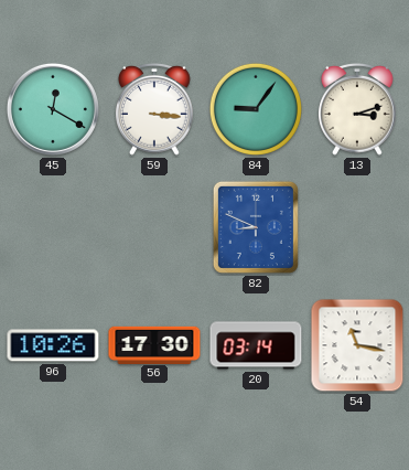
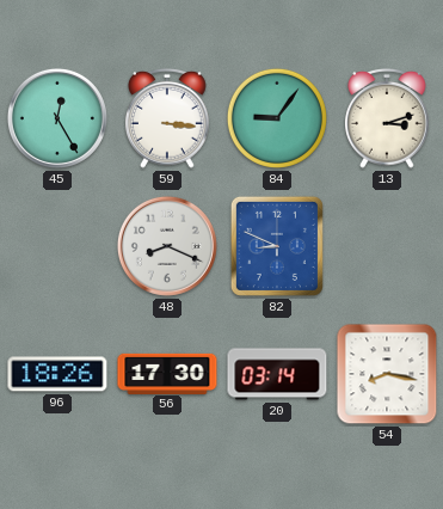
45: 12:20 -> 12:25 (57, 118)
48: none -> 8:19 (167, 246)
96: 10:26 -> 18:26 (57, 374)
54: 11:17 -> 8:17 (387, 374)
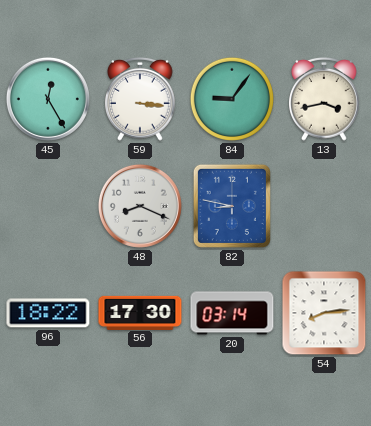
13: 3:12 -> 3:43 (325, 99)
82: 8:49 -> 8:47 (232, 206)
96: 18:26 -> 18:22 (48, 313)
54: 8:17 -> 8:14 (324, 313)
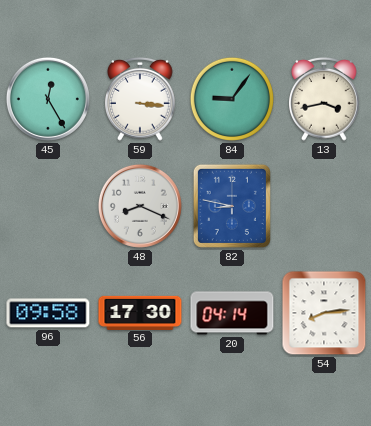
96: 18:22 -> 09:58 (48, 313)
20: 03:14 -> 04:14 (232, 313)
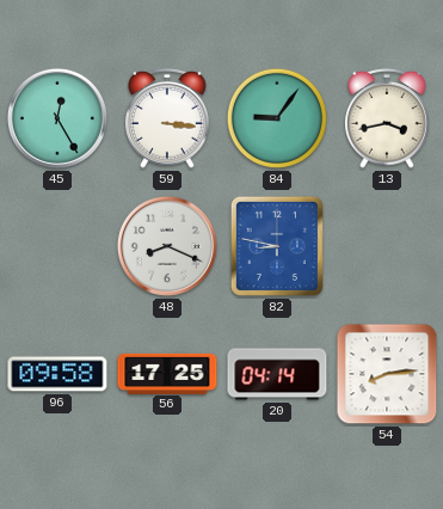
56: 17:30 -> 17:25 (167, 373)
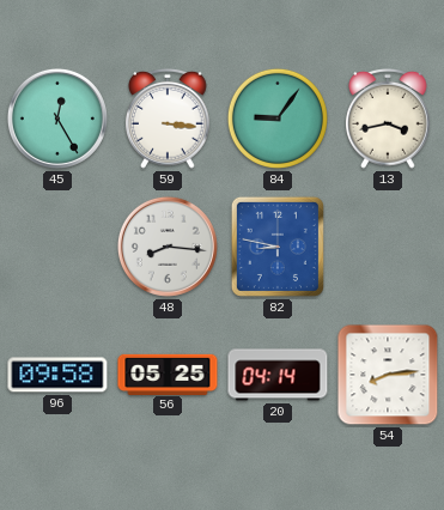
48: 8:19 -> 8:16 (168, 247)
56: 17:25 -> 05:25 (168, 374)
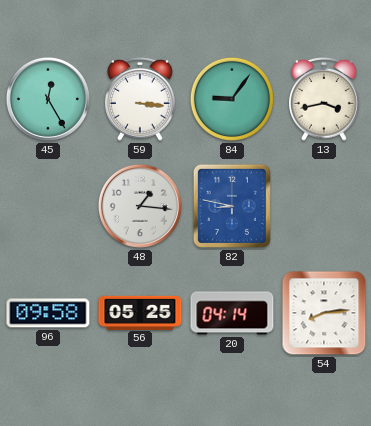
48: 8:16 -> 1:16 (140, 206)
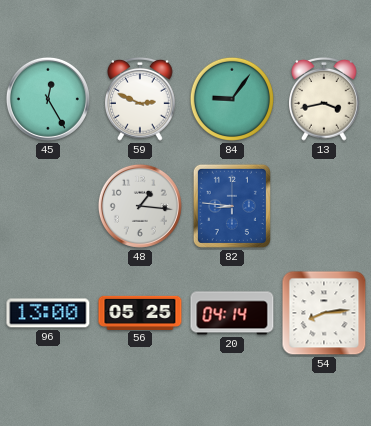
59: 3:16 -> 2:49 (141, 99)
82: 8:47 -> 8:46 (232, 206)
96: 09:58 -> 13:00 (48, 313)
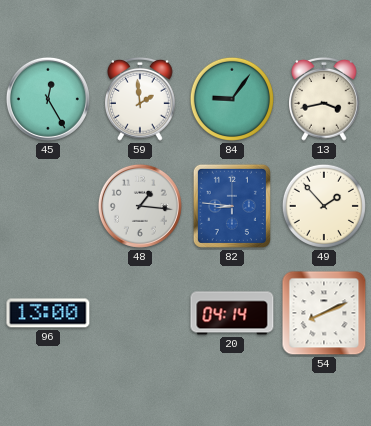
59: 2:49 -> 1:59 (141, 99)
49: none -> 1:53 (324, 206)
56: 05:25 -> none (140, 312)
54: 8:14 -> 8:11 (324, 313)
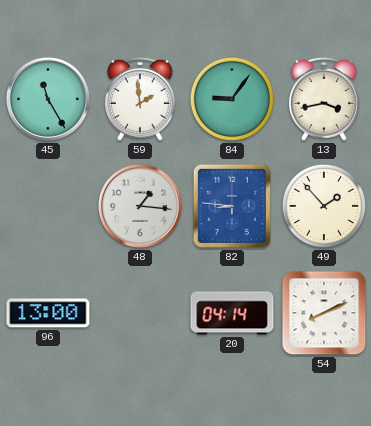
45: 12:25 -> 11:25 (48, 99)
